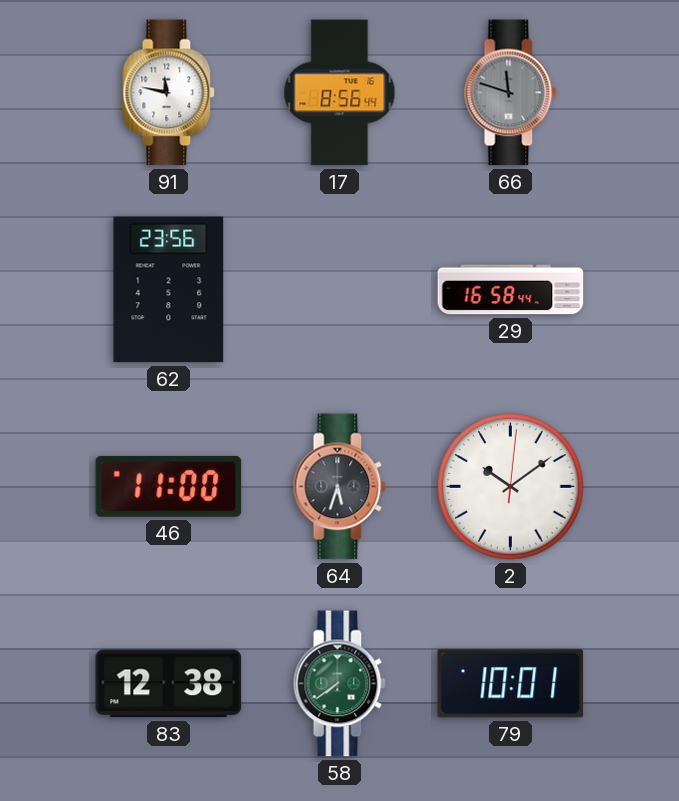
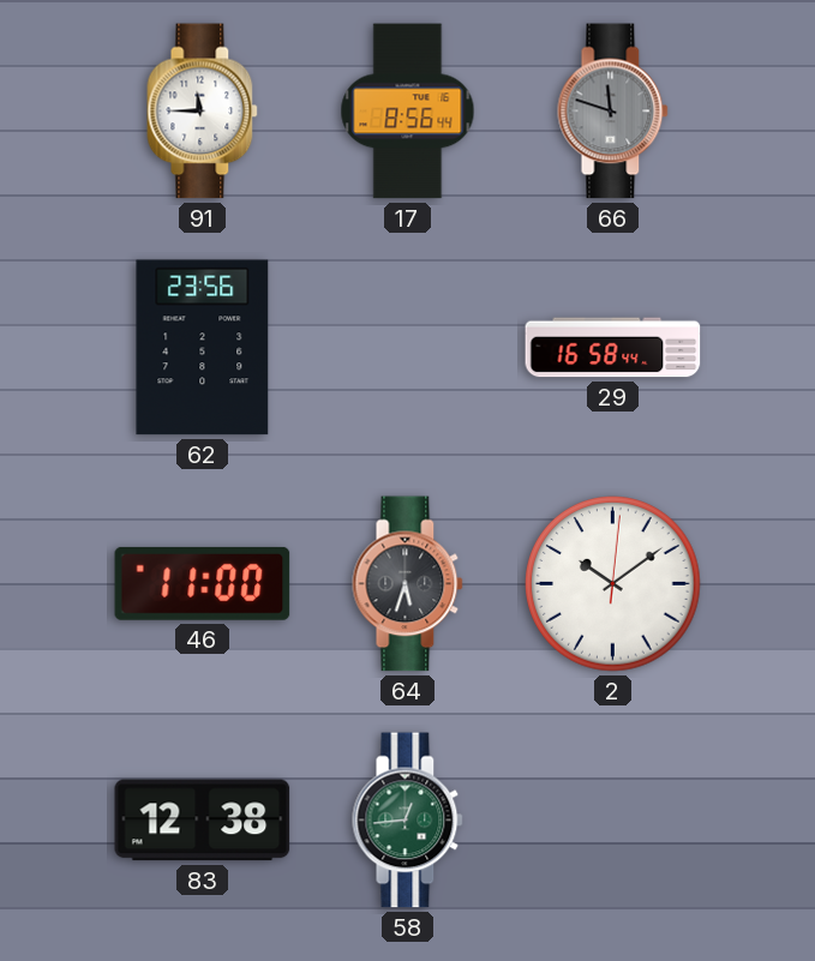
91: 11:47 -> 11:45 (203, 112)
58: 7:39 -> 12:44 (408, 821)
79: 10:01 -> none (511, 684)
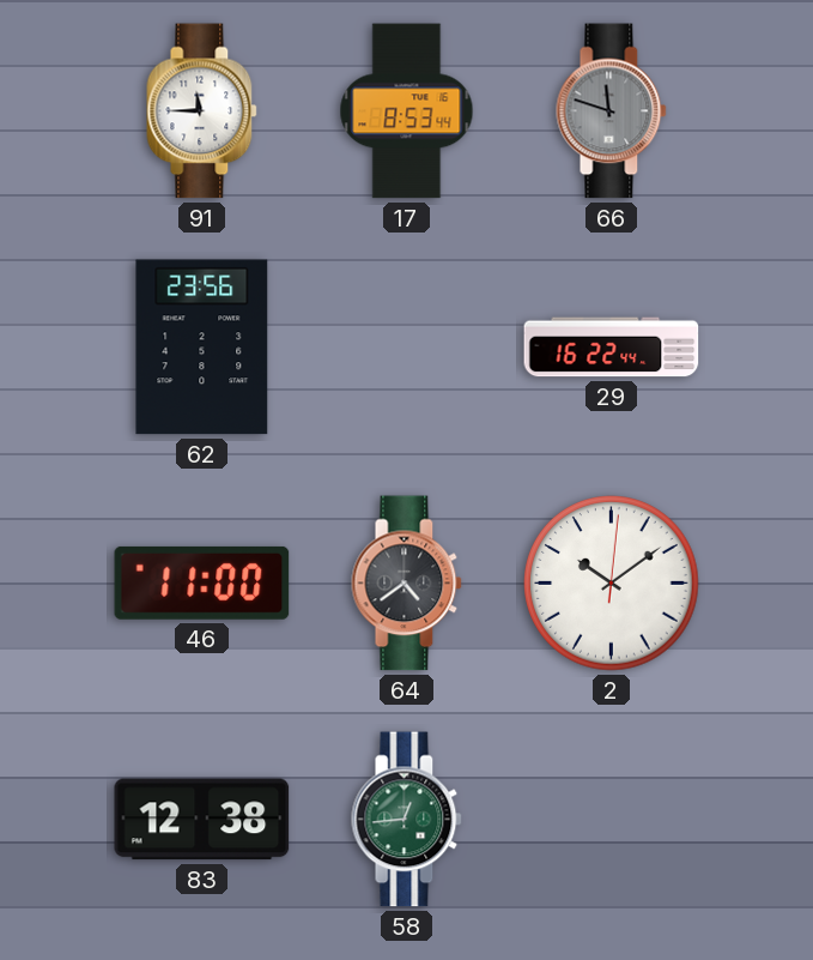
17: 8:56 -> 8:53 (407, 111)
29: 16:58 -> 16:22 (612, 348)
64: 5:33 -> 4:39 (407, 584)
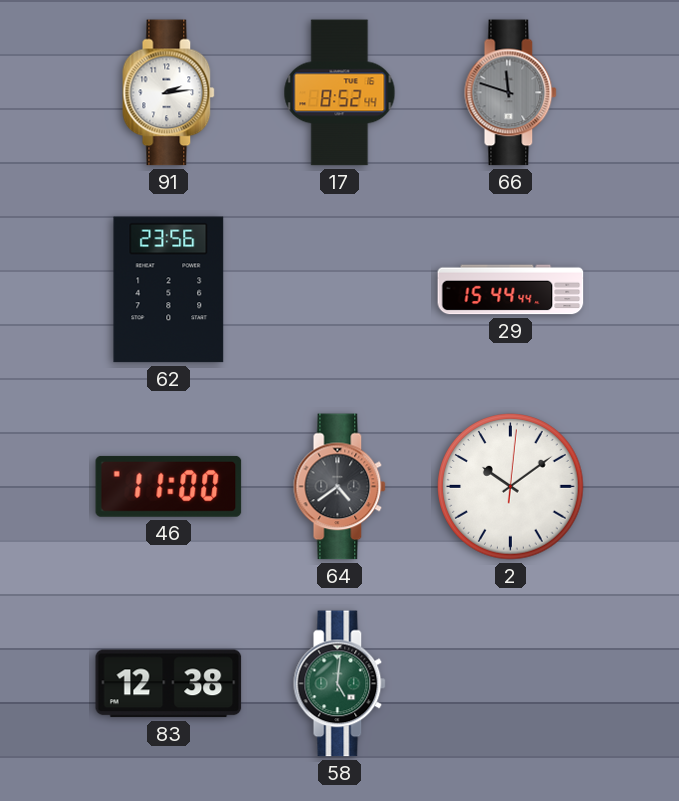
91: 11:45 -> 2:14 (169, 93)
17: 8:53 -> 8:52 (340, 93)
29: 16:22 -> 15:44 (511, 290)
58: 12:44 -> 5:01 (340, 684)
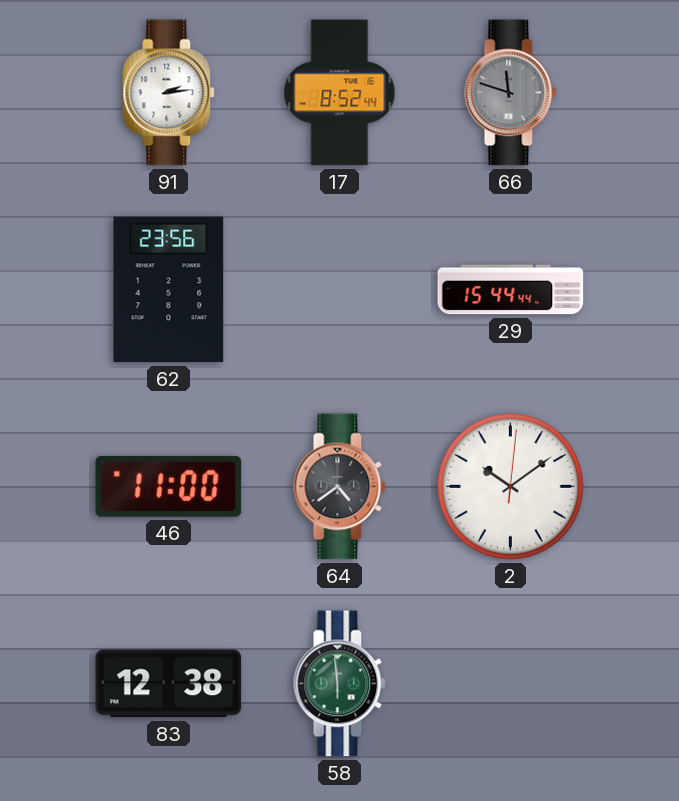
58: 5:01 -> 5:59 (340, 684)
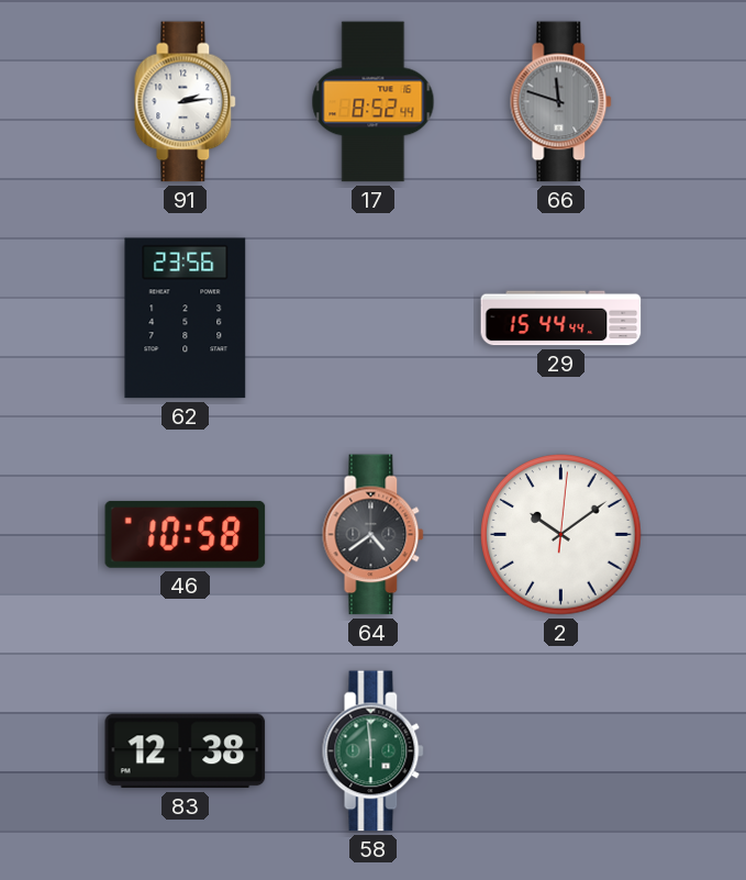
46: 11:00 -> 10:58 (186, 534)
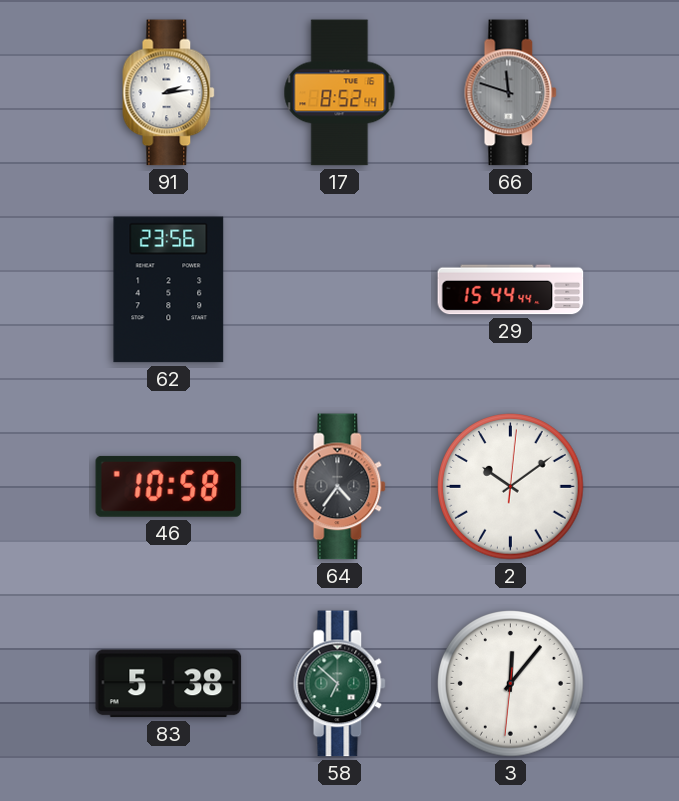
64: 4:39 -> 4:36 (340, 487)
83: 12:38 -> 5:38 (169, 684)
58: 5:59 -> 6:52 (340, 684)
3: none -> 12:06 (511, 684)
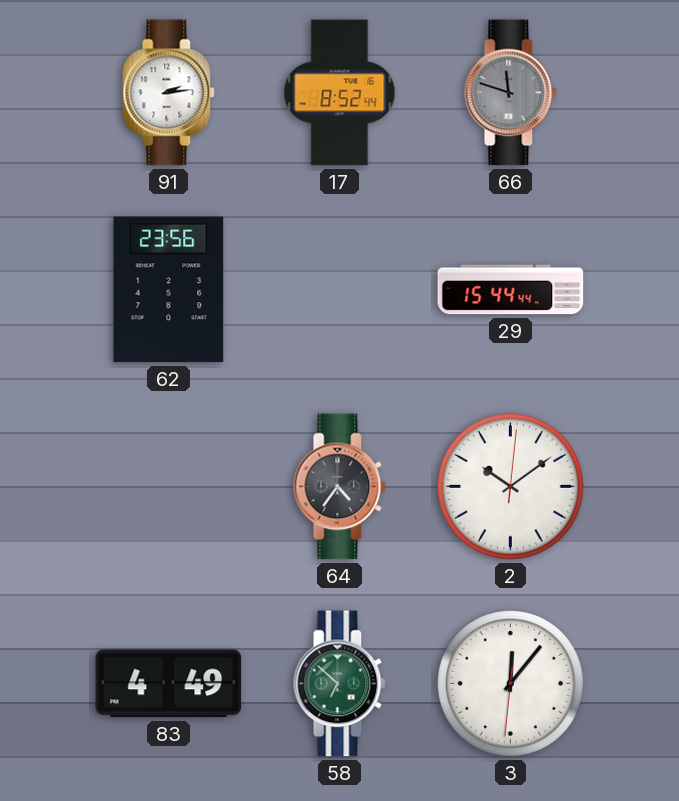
46: 10:58 -> none (169, 486)
83: 5:38 -> 4:49 (169, 684)
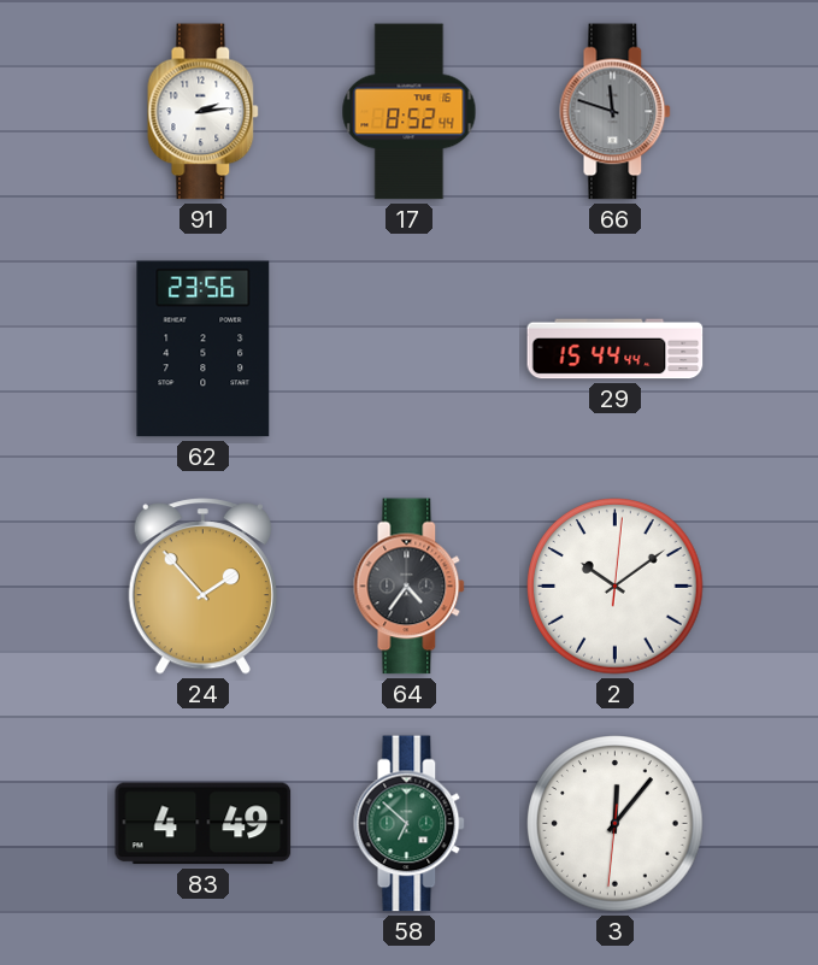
24: none -> 1:53 (202, 587)
